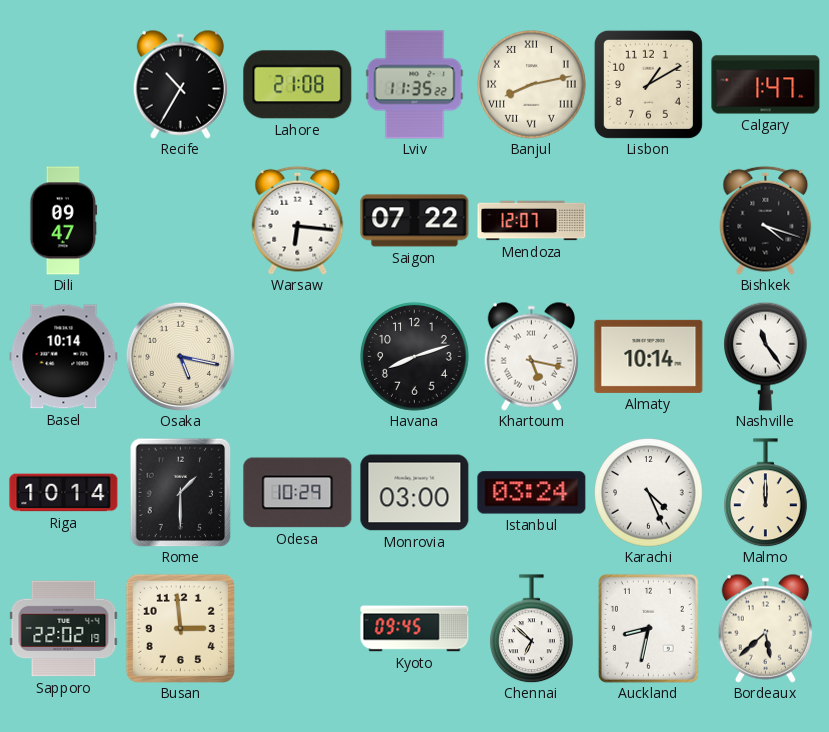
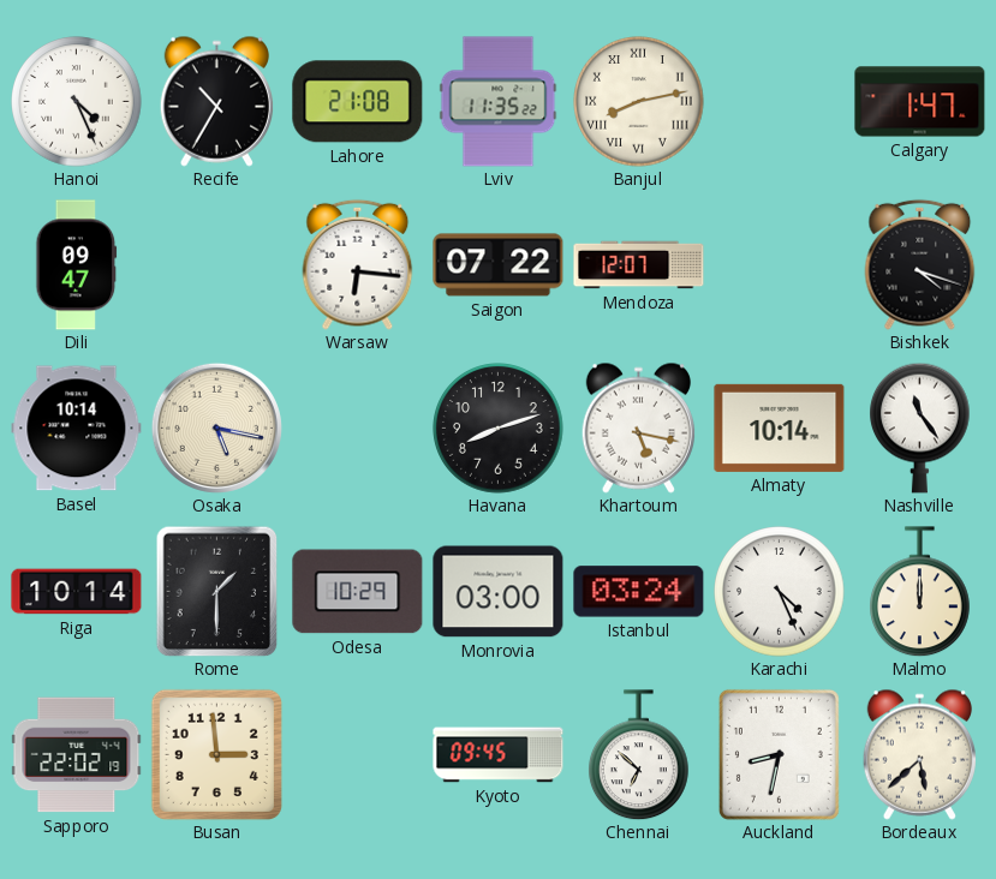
Hanoi: none -> 4:26 (77, 102)
Lisbon: 1:10 -> none (648, 84)
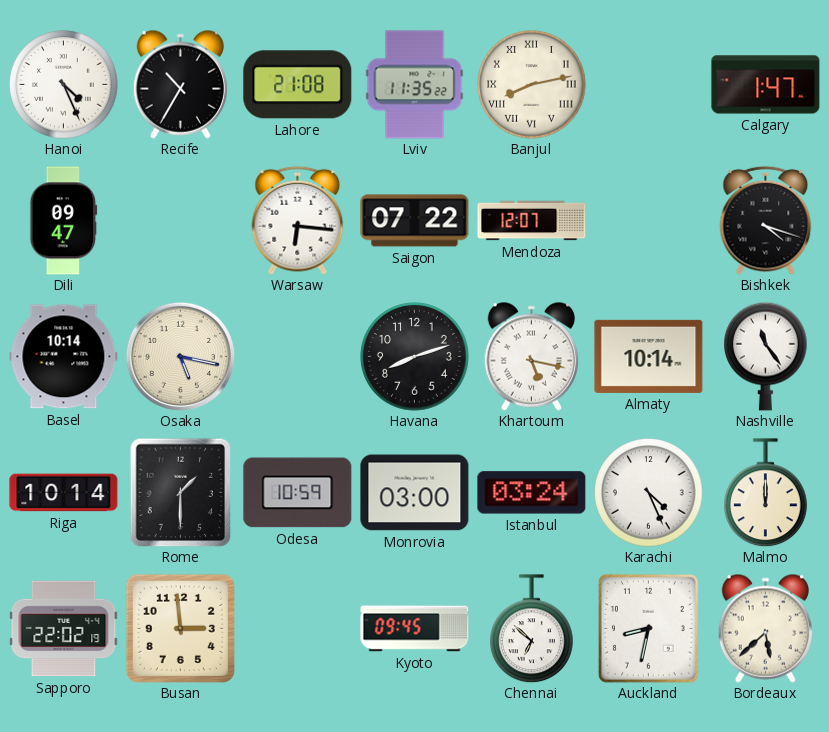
Odesa: 10:29 -> 10:59 (298, 493)
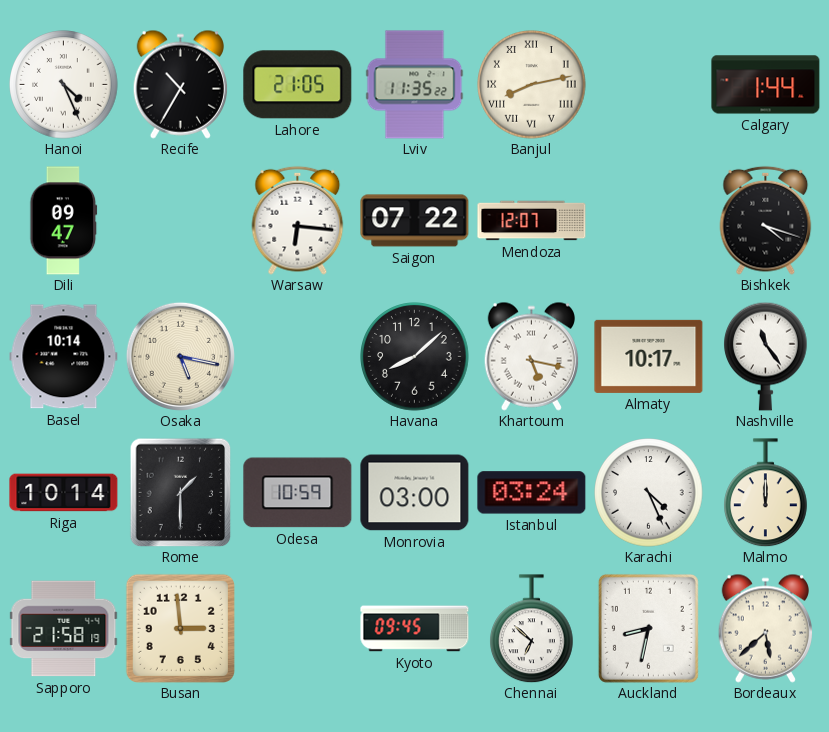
Lahore: 21:08 -> 21:05 (298, 85)
Calgary: 1:47 -> 1:44 (766, 85)
Havana: 8:12 -> 8:08 (415, 357)
Almaty: 10:14 -> 10:17 (649, 356)
Sapporo: 22:02 -> 21:58 (64, 629)
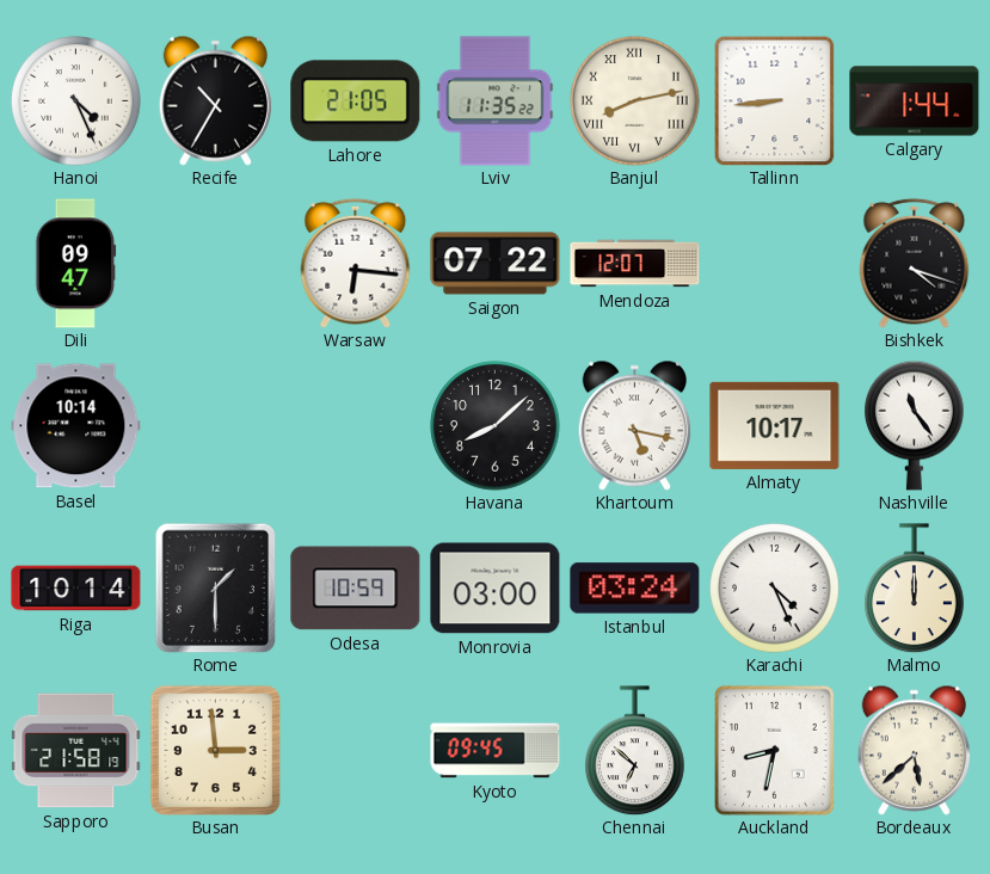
Tallinn: none -> 8:44 (775, 100)
Osaka: 5:17 -> none (180, 356)
